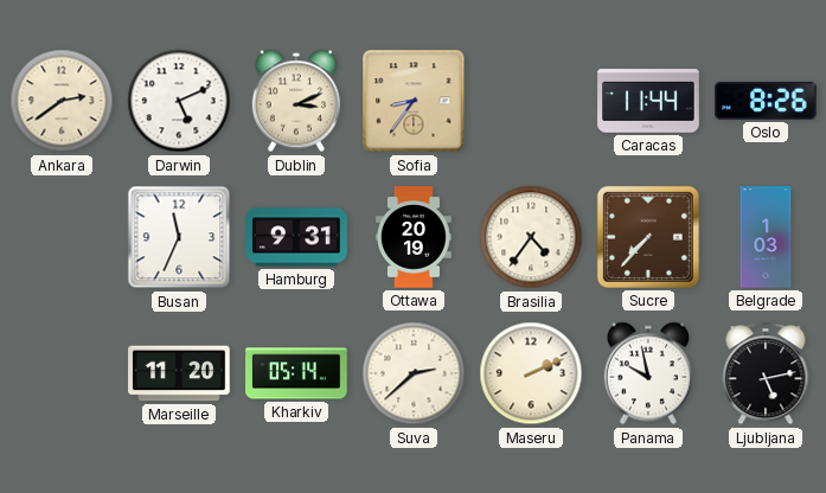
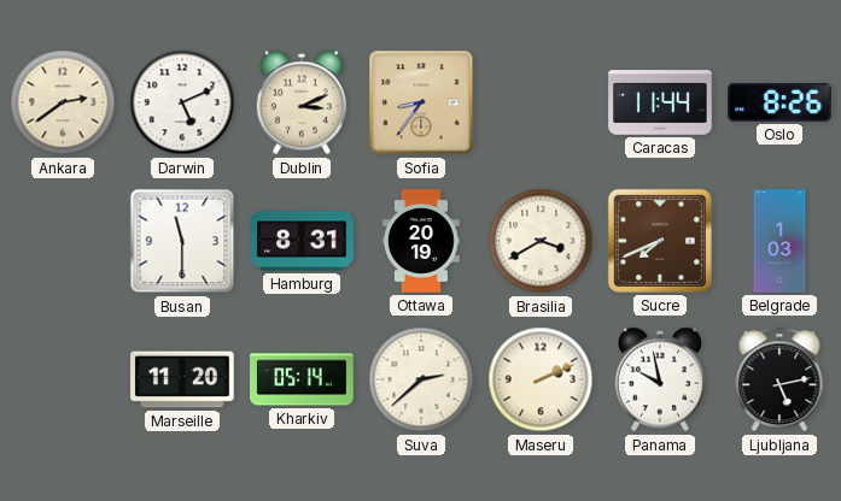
Busan: 11:34 -> 11:30 (182, 241)
Hamburg: 9:31 -> 8:31 (302, 241)
Brasilia: 4:36 -> 3:40 (541, 241)
Sucre: 7:37 -> 7:41 (660, 241)
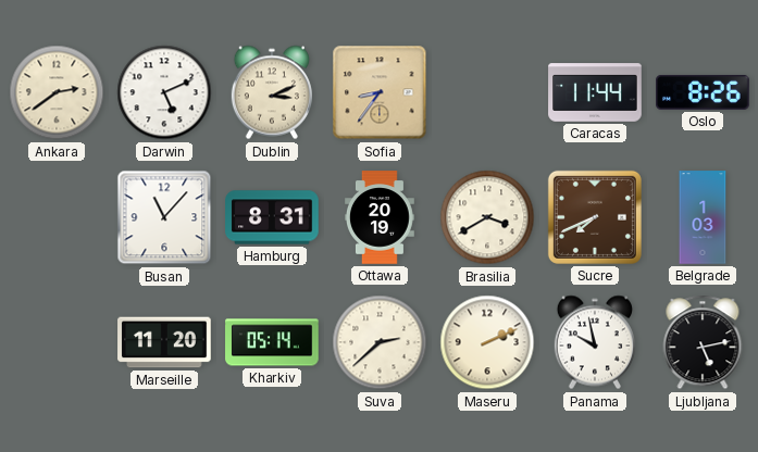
Busan: 11:30 -> 11:07 (164, 217)
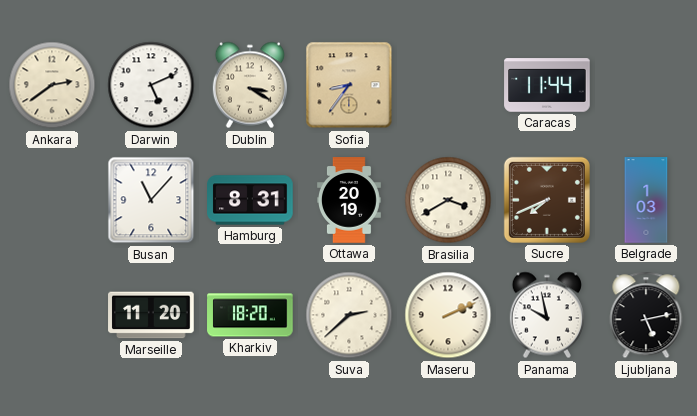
Dublin: 3:11 -> 3:20 (250, 85)
Oslo: 8:26 -> none (703, 92)
Kharkiv: 05:14 -> 18:20 (250, 315)
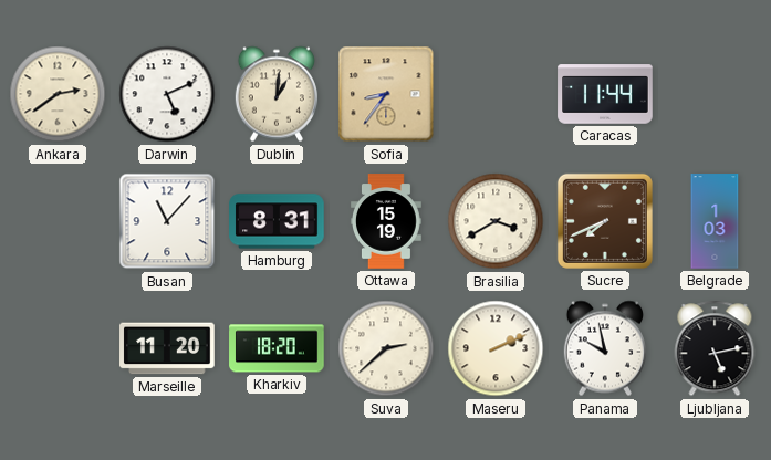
Dublin: 3:20 -> 1:01 (277, 94)
Ottawa: 20:19 -> 15:19 (387, 221)
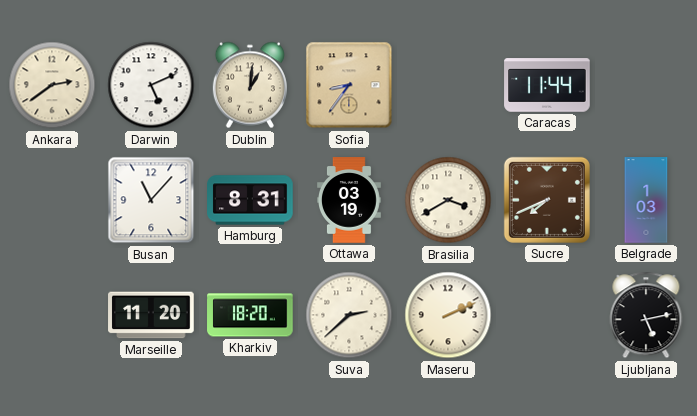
Ottawa: 15:19 -> 03:19 (350, 200)
Panama: 9:58 -> none (605, 348)
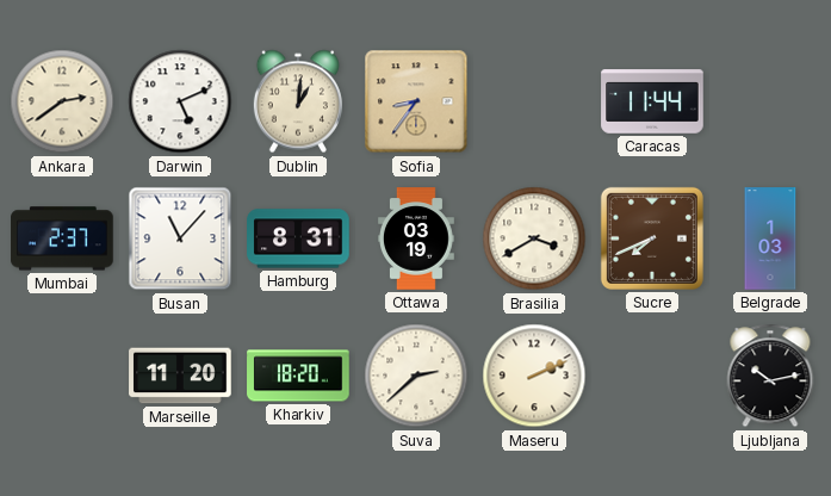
Mumbai: none -> 2:37 (62, 238)
Ljubljana: 5:13 -> 10:13 (770, 376)
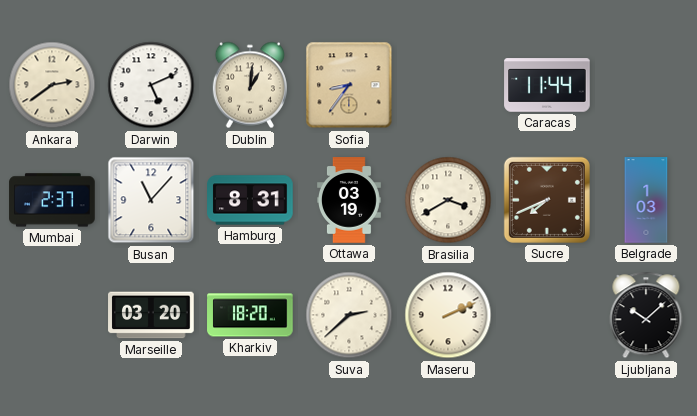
Marseille: 11:20 -> 03:20 (151, 315)
Ljubljana: 10:13 -> 10:08 (646, 315)
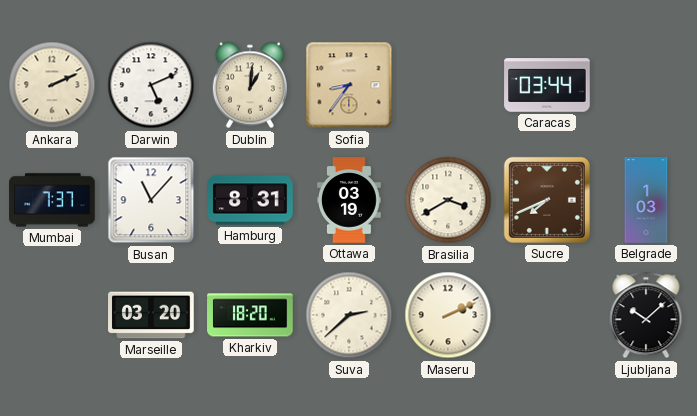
Ankara: 2:39 -> 2:11 (52, 85)
Caracas: 11:44 -> 03:44 (547, 85)
Mumbai: 2:37 -> 7:37 (52, 200)
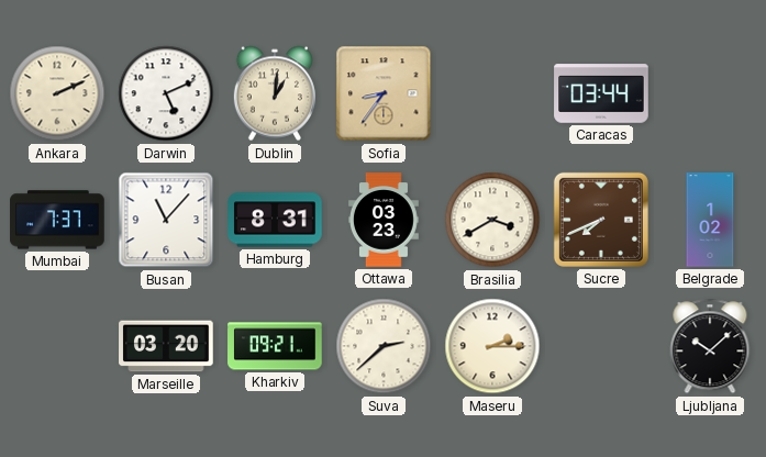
Ottawa: 03:19 -> 03:23 (385, 220)
Belgrade: 1:03 -> 1:02 (710, 220)
Kharkiv: 18:20 -> 09:21 (275, 346)
Maseru: 2:11 -> 2:15 (492, 346)
